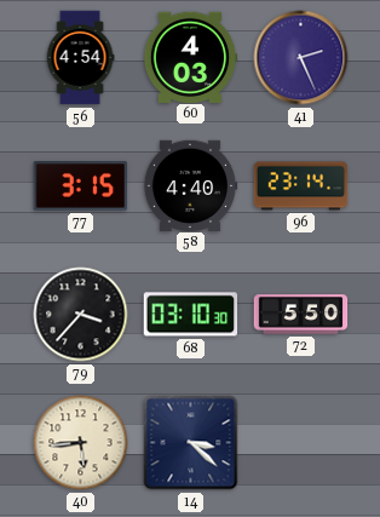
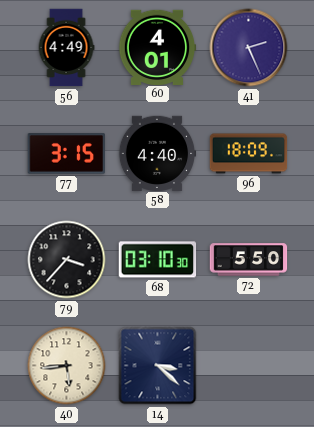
56: 4:54 -> 4:49 (66, 48)
60: 4:03 -> 4:01 (157, 47)
96: 23:14 -> 18:09 (249, 154)
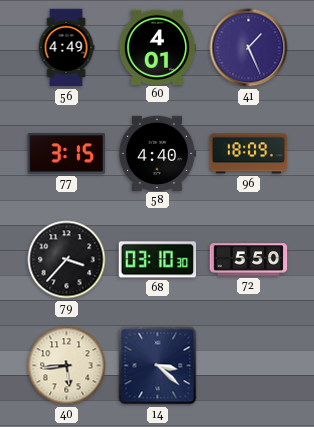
41: 2:26 -> 1:26 (249, 48)
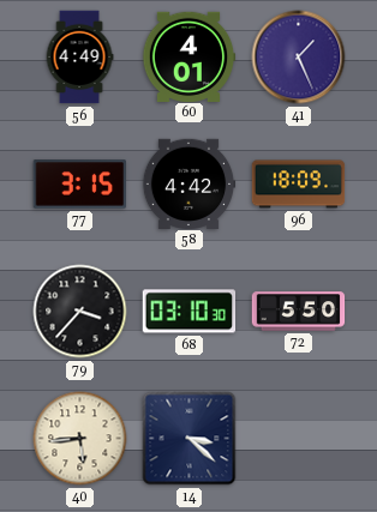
58: 4:40 -> 4:42 (188, 183)
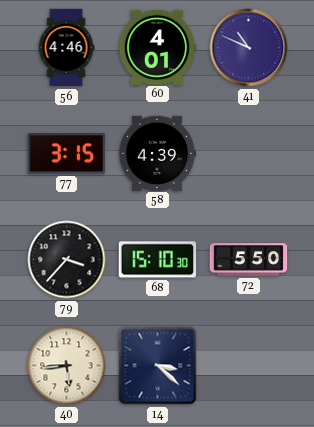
56: 4:49 -> 4:46 (66, 48)
41: 1:26 -> 10:49 (249, 48)
58: 4:42 -> 4:39 (157, 153)
96: 18:09 -> none (299, 185)
68: 03:10 -> 15:10 (158, 260)
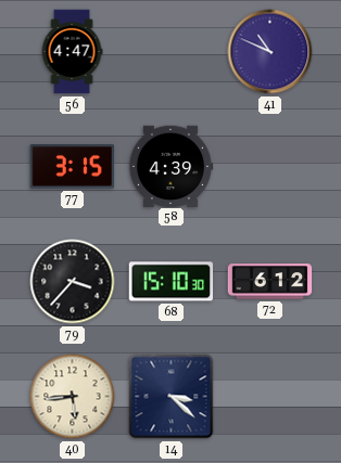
56: 4:46 -> 4:47 (72, 52)
60: 4:01 -> none (157, 47)
72: 5:50 -> 6:12 (270, 282)
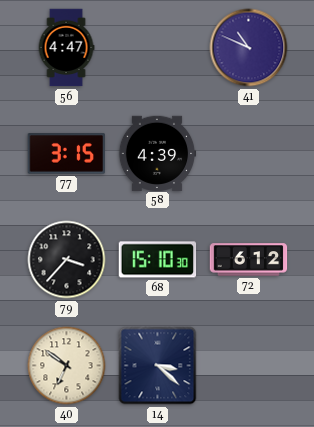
40: 5:44 -> 6:51 (67, 366)
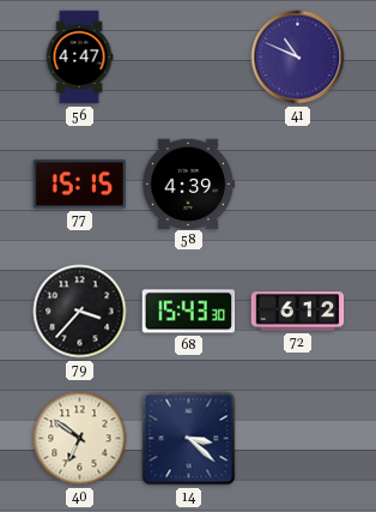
77: 3:15 -> 15:15 (79, 185)
68: 15:10 -> 15:43 (189, 312)
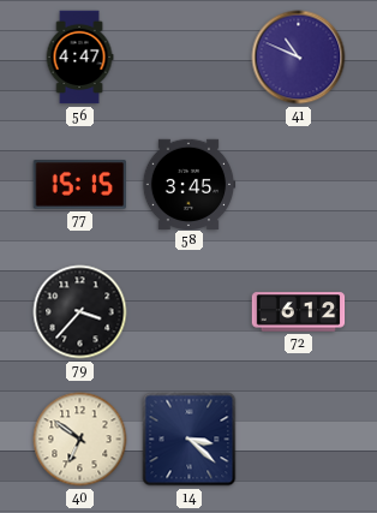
58: 4:39 -> 3:45 (188, 184)
68: 15:43 -> none (189, 312)
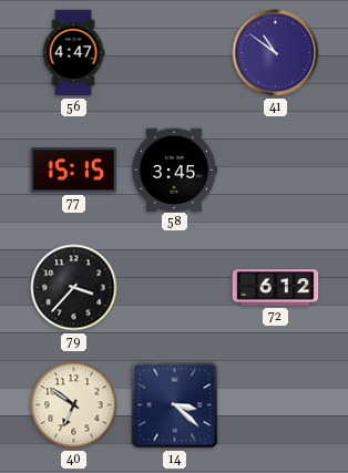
41: 10:49 -> 10:51 (276, 53)
